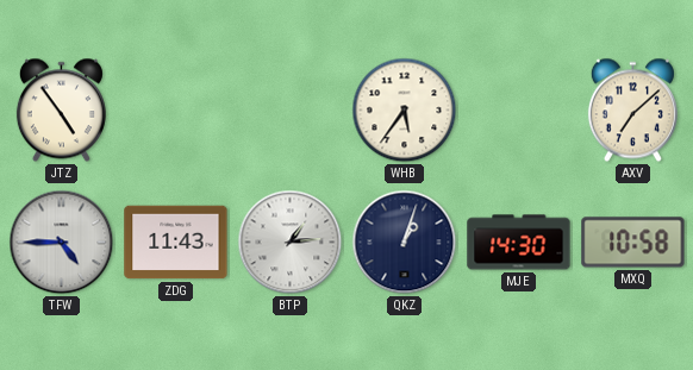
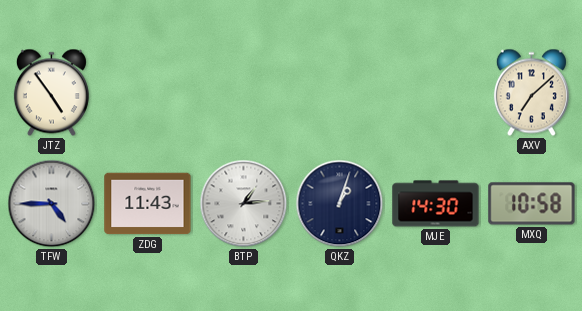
WHB: 5:36 -> none (405, 111)
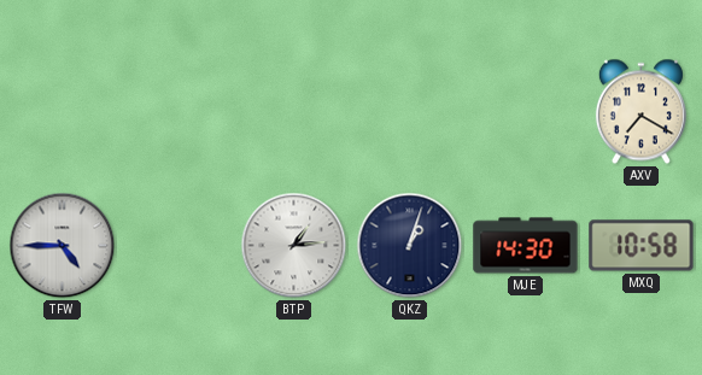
JTZ: 4:54 -> none (51, 93)
AXV: 7:08 -> 7:20 (640, 112)
ZDG: 11:43 -> none (148, 204)
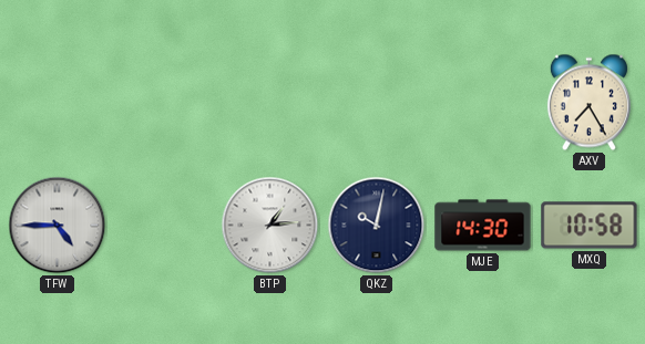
AXV: 7:20 -> 7:25 (588, 103)
QKZ: 1:03 -> 10:02 (377, 226)
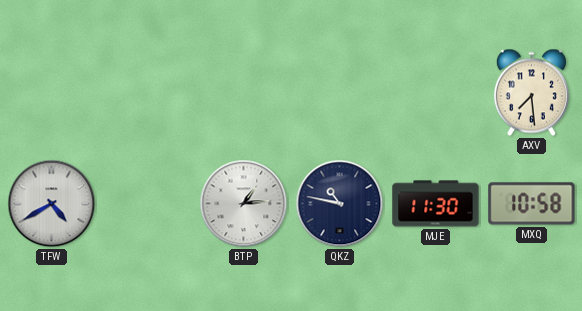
AXV: 7:25 -> 7:29 (531, 93)
TFW: 4:45 -> 4:40 (52, 204)
QKZ: 10:02 -> 10:47 (340, 204)
MJE: 14:30 -> 11:30 (436, 204)
